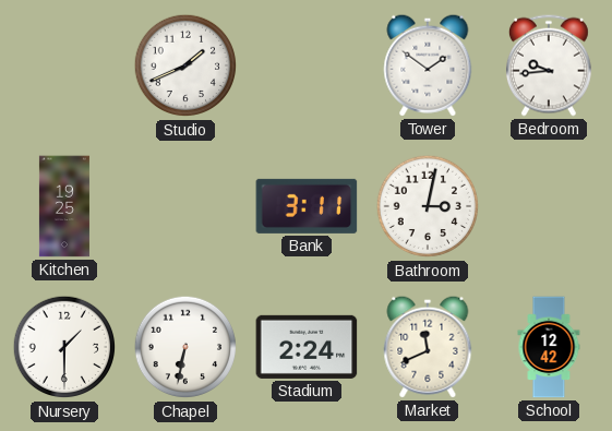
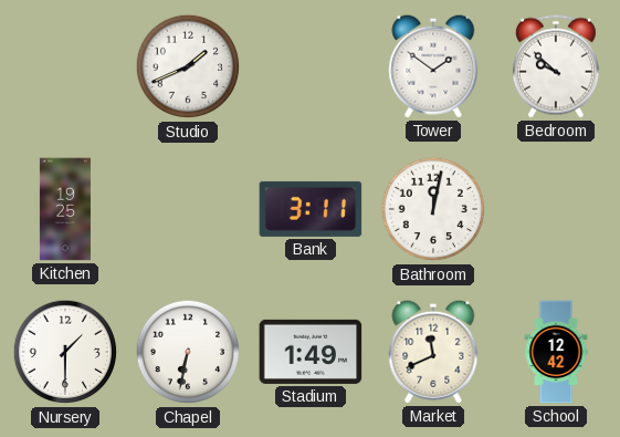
Bedroom: 9:44 -> 9:52 (556, 66)
Bathroom: 3:02 -> 12:02 (433, 209)
Stadium: 2:24 -> 1:49 (311, 352)
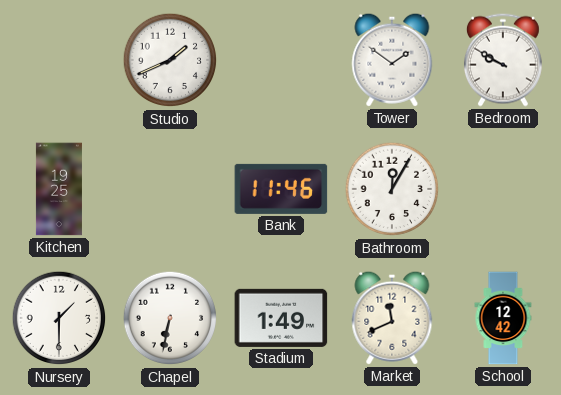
Bedroom: 9:52 -> 9:50 (503, 60)
Bank: 3:11 -> 11:46 (281, 189)
Bathroom: 12:02 -> 12:05 (392, 189)
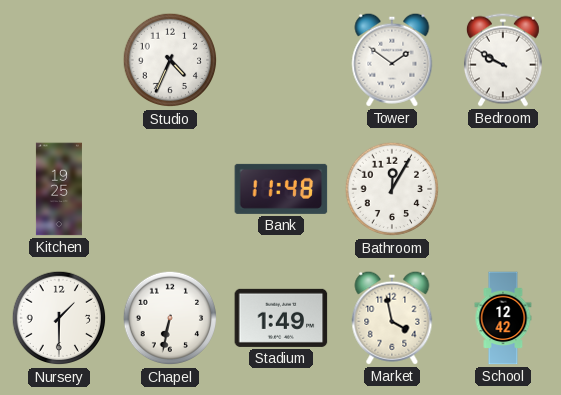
Studio: 1:41 -> 4:34 (170, 60)
Bank: 11:46 -> 11:48 (281, 189)
Market: 11:41 -> 3:58 (392, 318)
